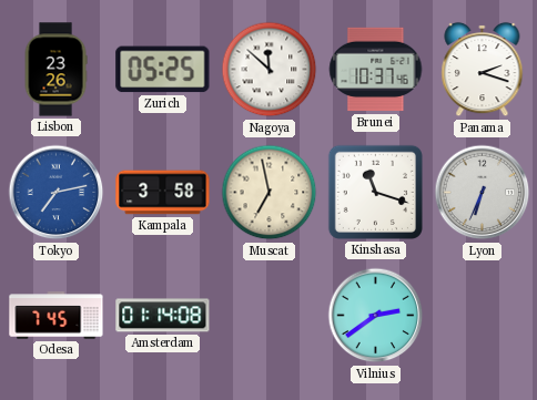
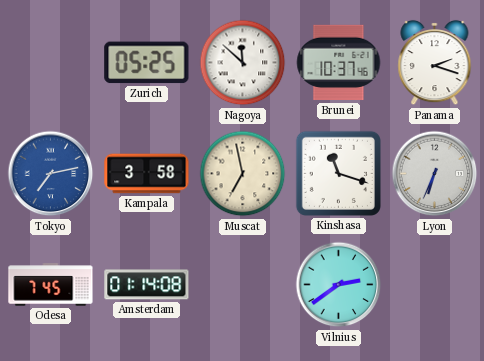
Lisbon: 23:26 -> none (55, 70)
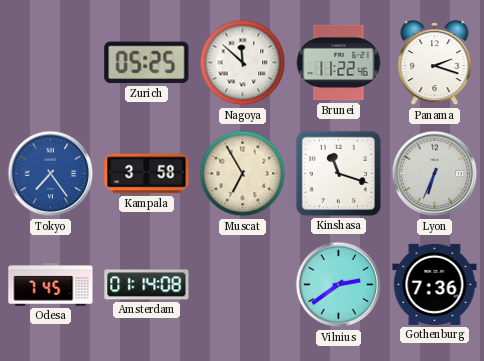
Brunei: 10:37 -> 11:22 (339, 63)
Tokyo: 7:13 -> 7:24 (51, 174)
Muscat: 6:58 -> 6:55 (243, 174)
Gothenburg: none -> 7:36 (435, 284)
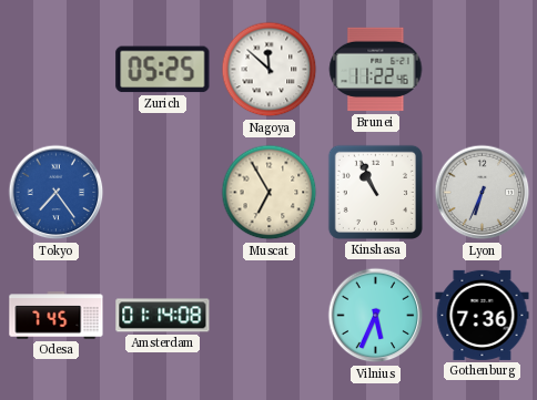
Panama: 2:18 -> none (435, 63)
Kampala: 3:58 -> none (147, 174)
Kinshasa: 11:18 -> 10:56 (375, 192)
Vilnius: 2:39 -> 5:34 (376, 316)
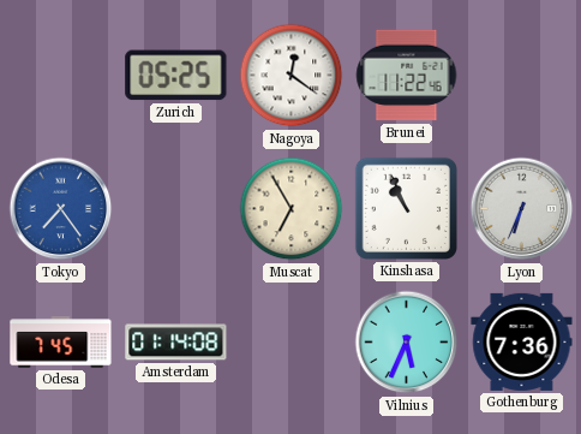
Nagoya: 11:52 -> 12:21 (292, 76)
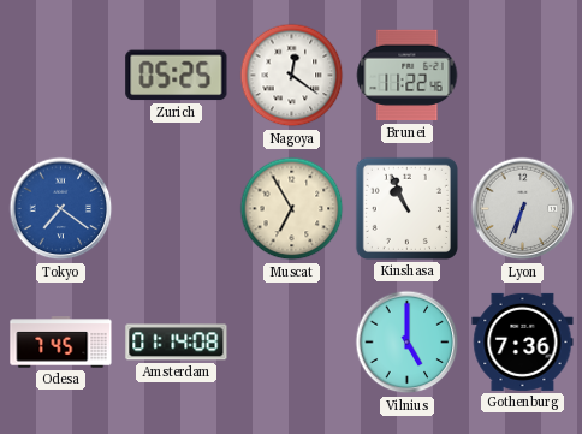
Tokyo: 7:24 -> 7:21 (61, 209)
Vilnius: 5:34 -> 5:00 (408, 343)
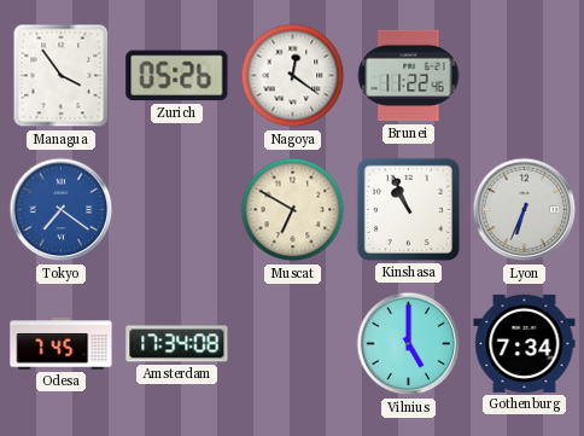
Managua: none -> 3:54 (62, 76)
Zurich: 05:25 -> 05:26 (177, 76)
Muscat: 6:55 -> 6:50 (293, 210)
Amsterdam: 01:14 -> 17:34 (177, 344)
Gothenburg: 7:36 -> 7:34 (525, 343)
